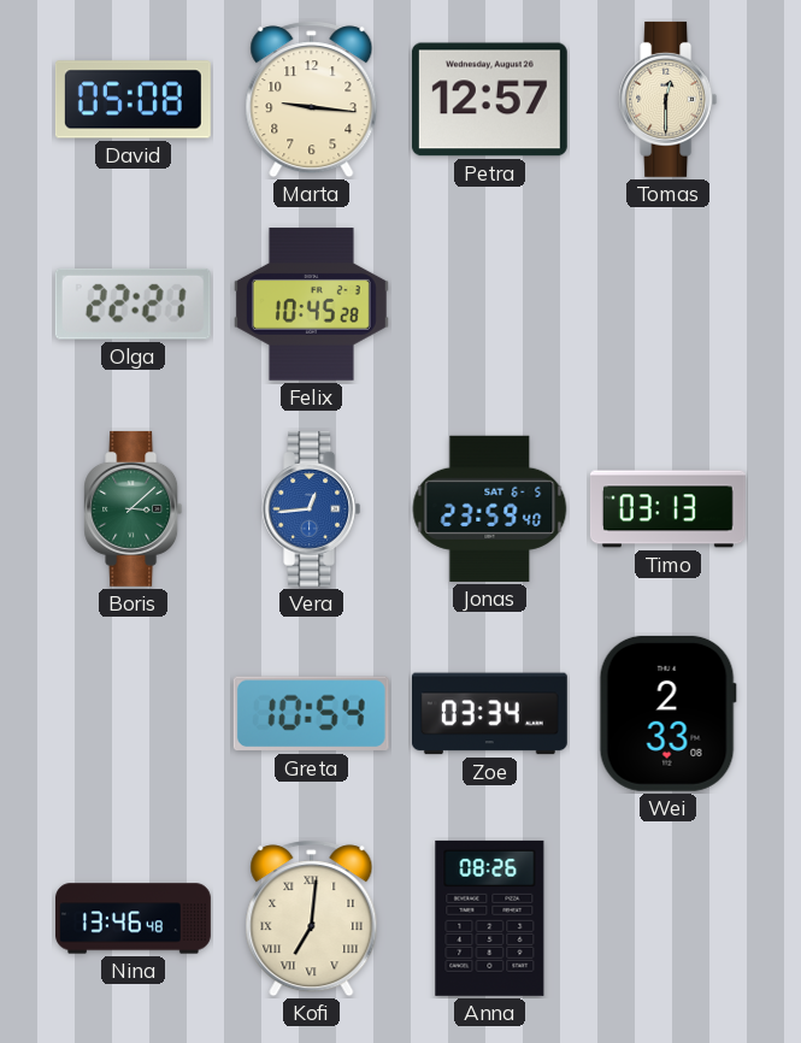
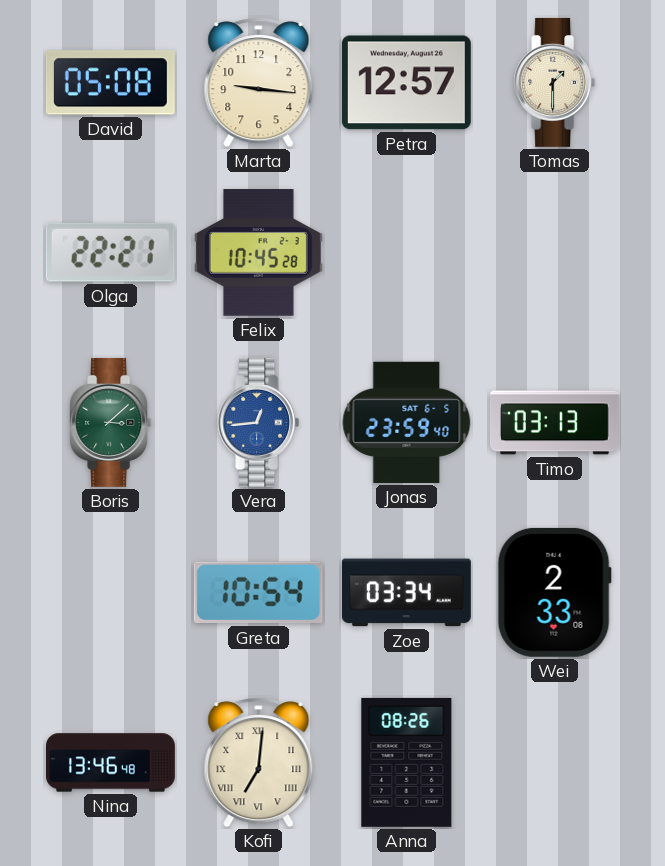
Tomas: 12:30 -> 1:30 (555, 82)
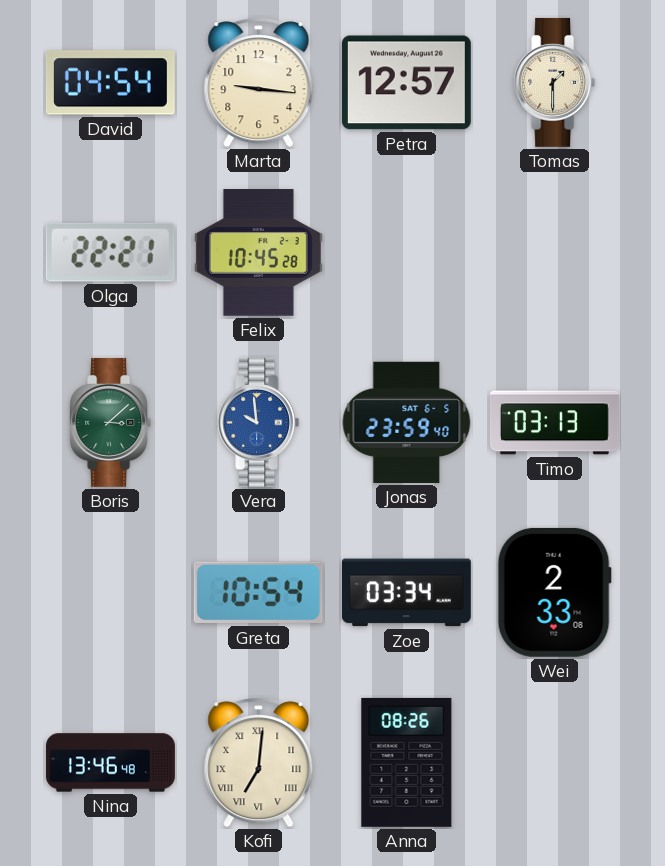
David: 05:08 -> 04:54 (110, 83)
Vera: 12:44 -> 9:59 (259, 422)
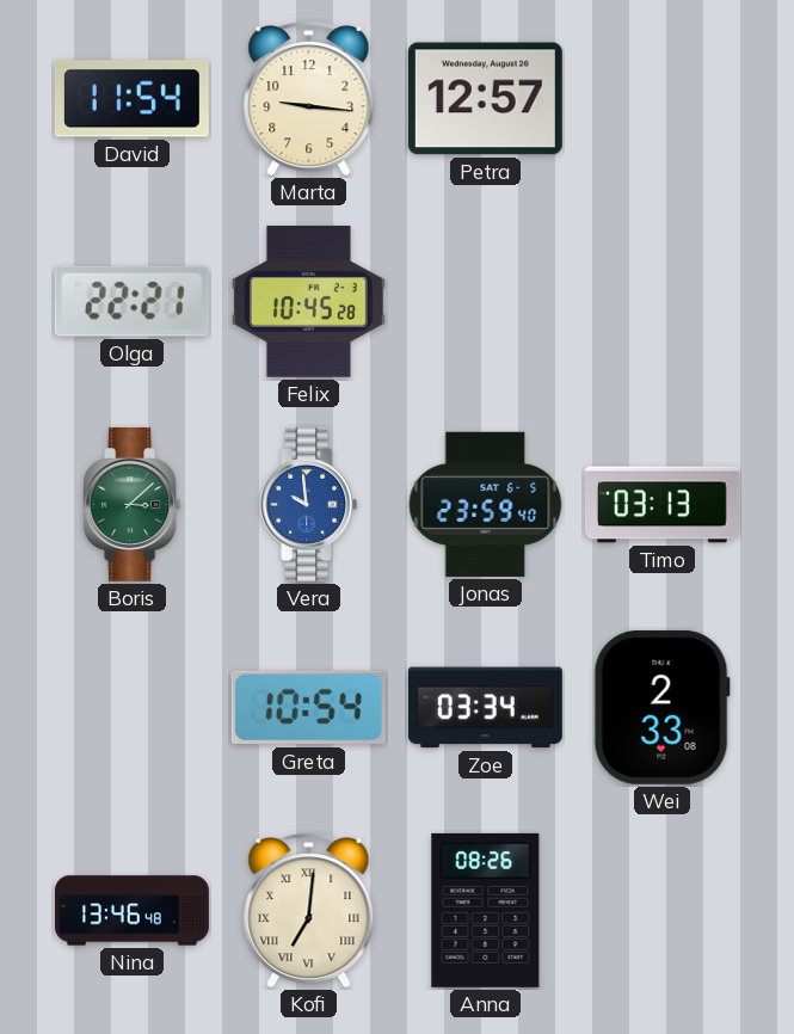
David: 04:54 -> 11:54 (131, 99)
Tomas: 1:30 -> none (555, 82)
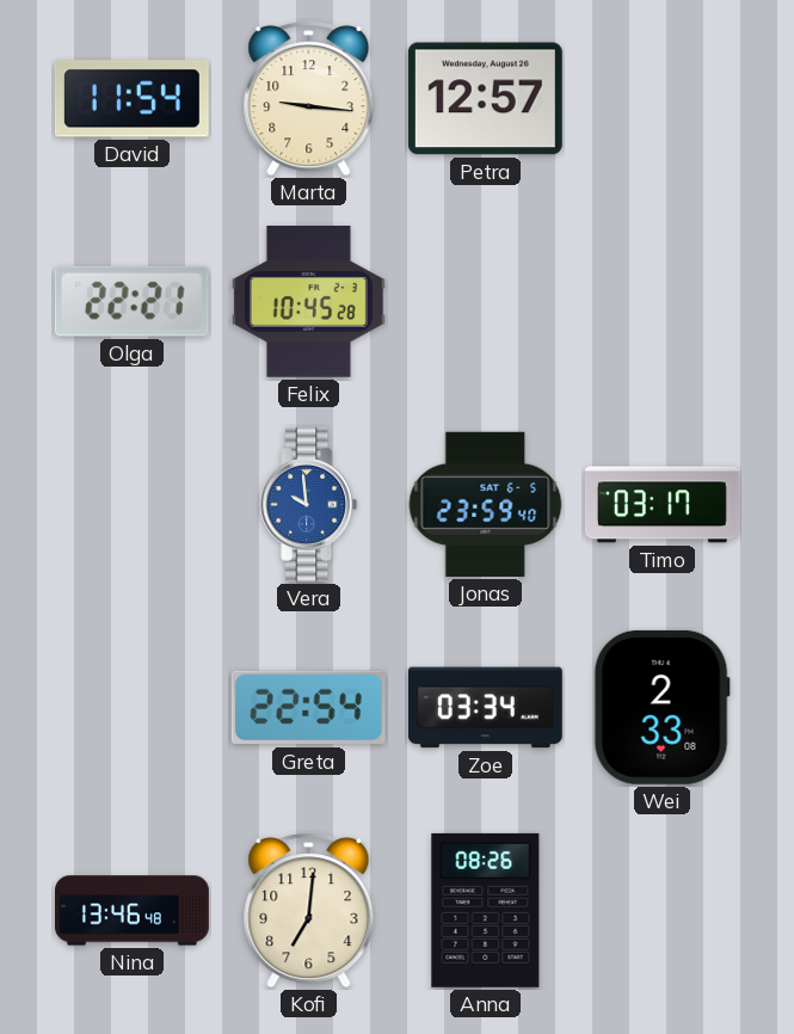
Boris: 3:08 -> none (133, 504)
Timo: 03:13 -> 03:17 (661, 505)
Greta: 10:54 -> 22:54 (308, 708)
Kofi numerals: Roman -> Arabic (309, 911)
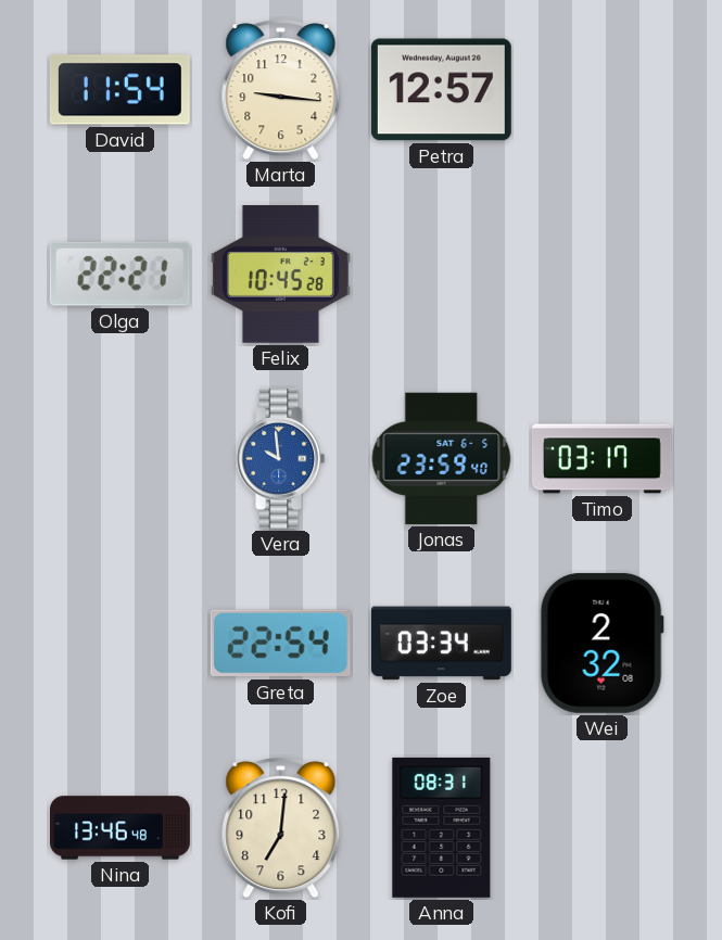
Wei: 2:33 -> 2:32 (601, 643)
Anna: 08:26 -> 08:31 (442, 827)
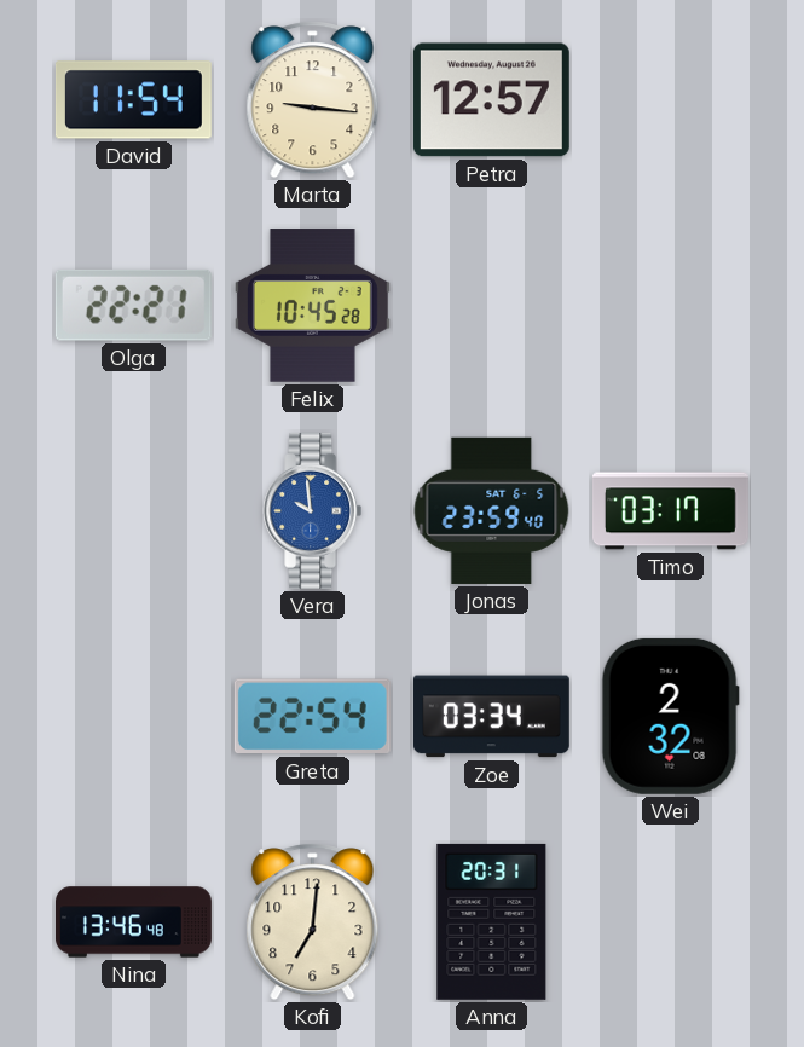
Anna: 08:31 -> 20:31 (492, 921)
